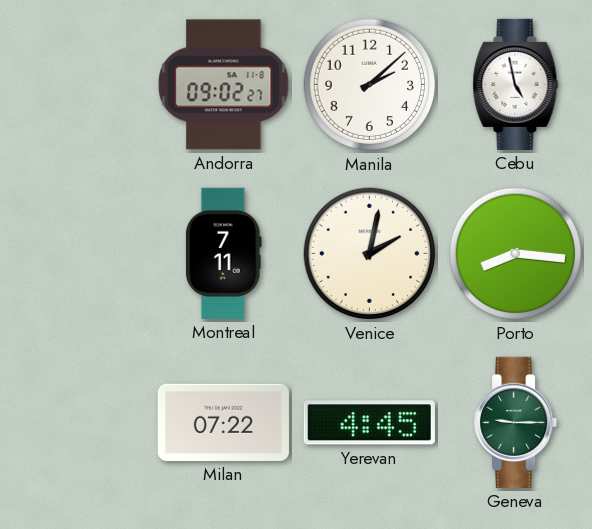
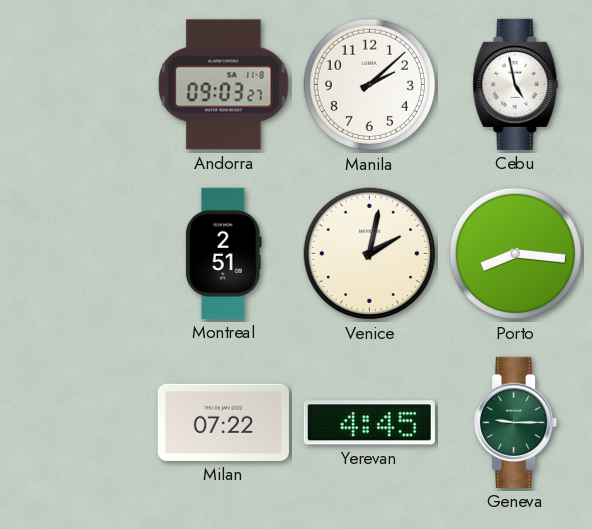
Andorra: 09:02 -> 09:03 (224, 85)
Montreal: 7:11 -> 2:51 (223, 253)
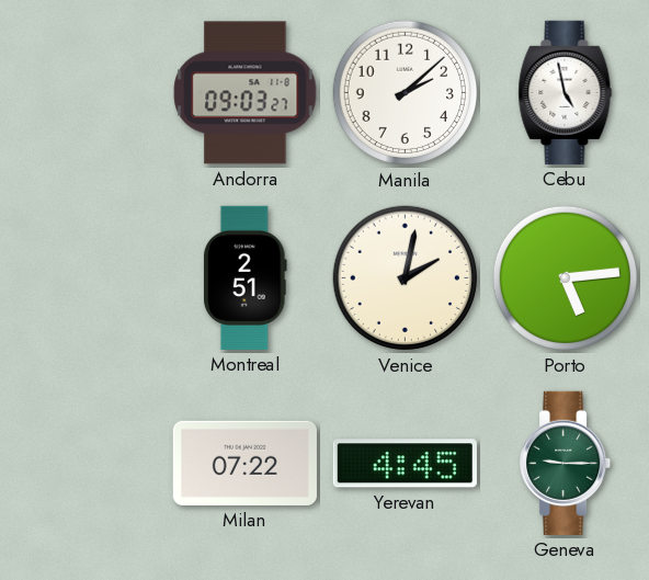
Porto: 8:16 -> 5:14 (566, 278)
